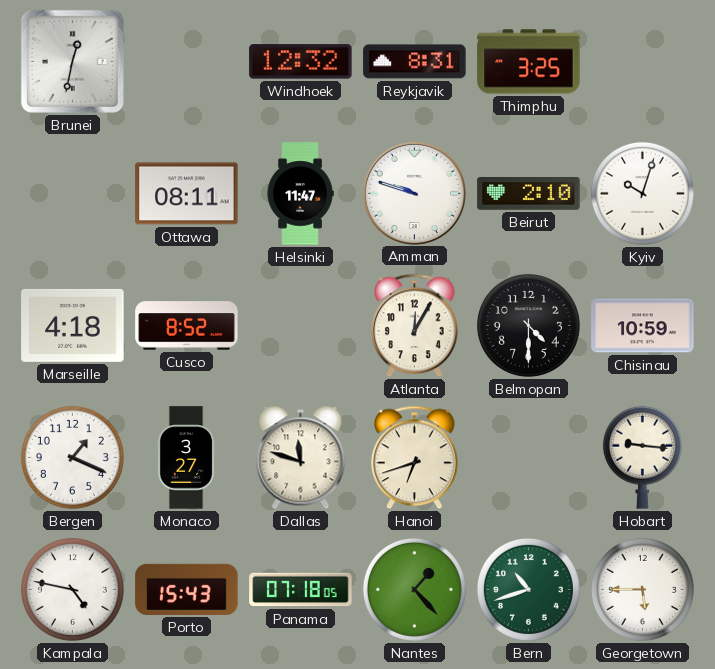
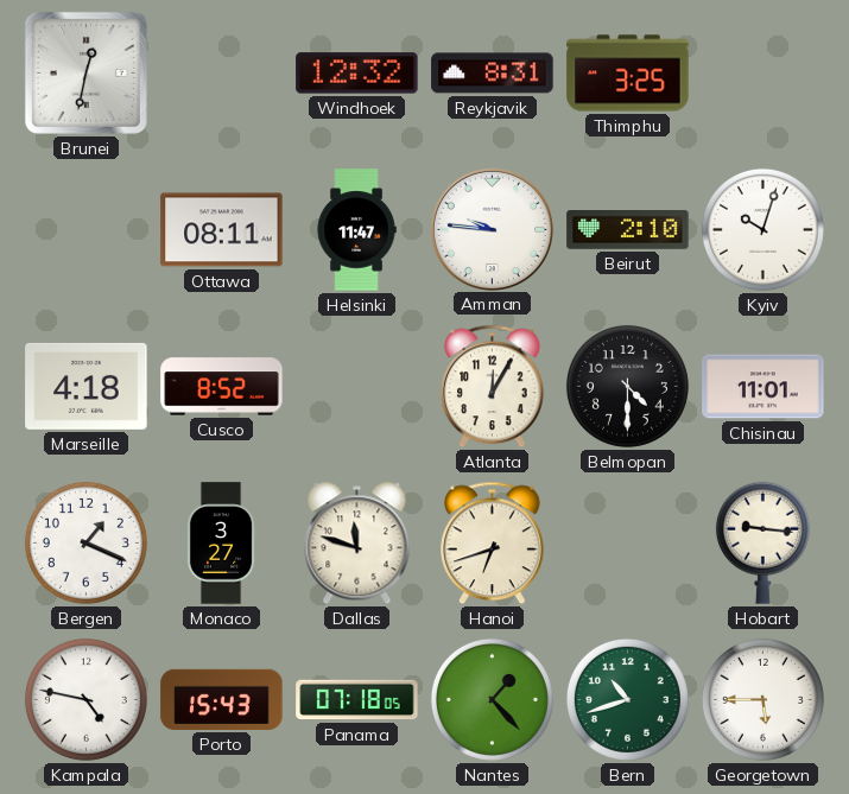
Amman: 9:48 -> 9:46 (492, 229)
Chisinau: 10:59 -> 11:01 (764, 387)
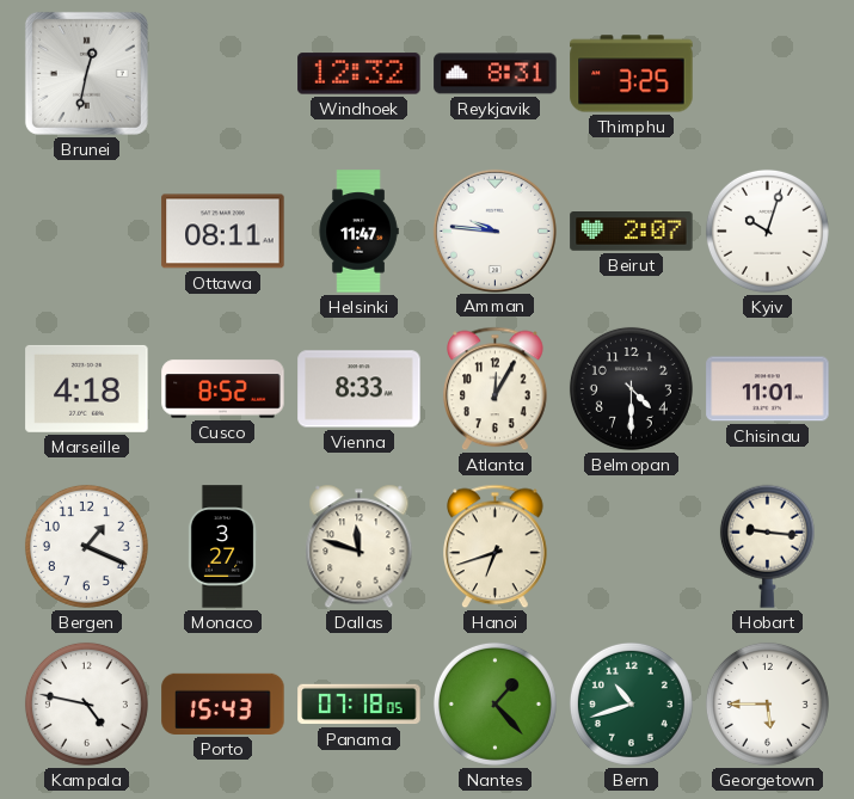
Beirut: 2:10 -> 2:07 (632, 232)
Vienna: none -> 8:33 (360, 389)
